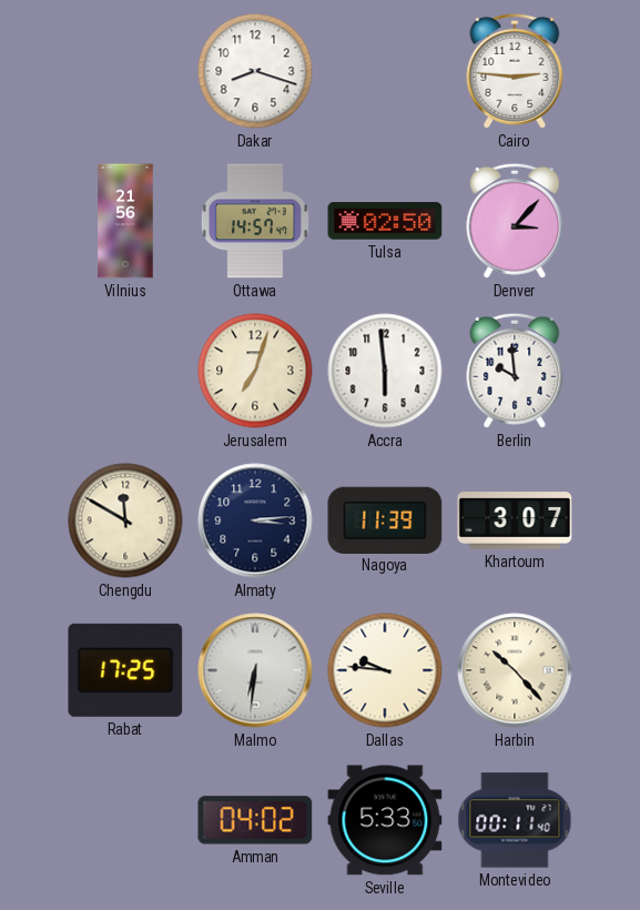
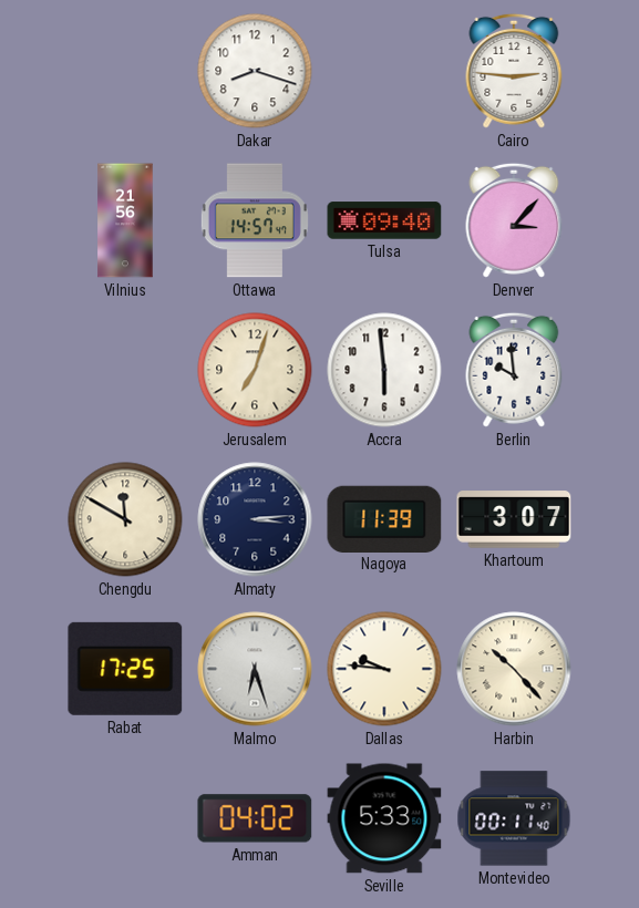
Tulsa: 02:50 -> 09:40 (384, 220)
Malmo: 6:31 -> 6:27 (255, 669)
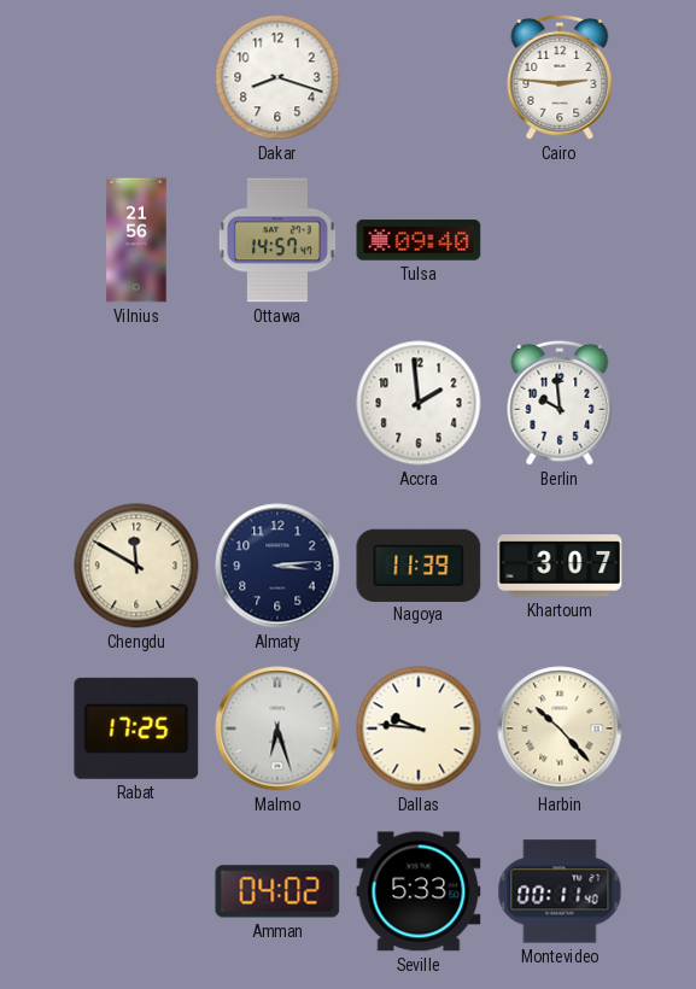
Denver: 3:07 -> none (514, 220)
Jerusalem: 7:03 -> none (255, 370)
Accra: 5:59 -> 1:59 (419, 403)
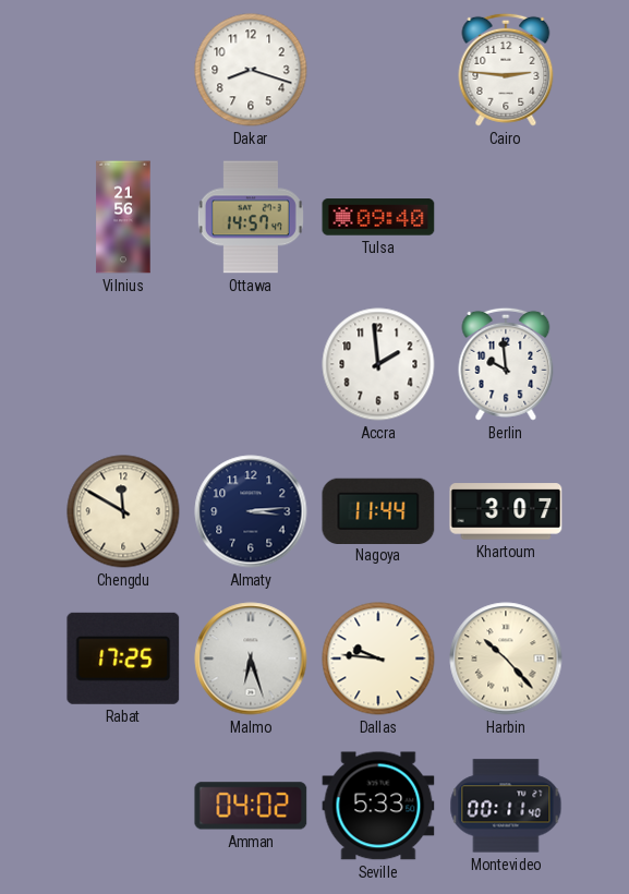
Nagoya: 11:39 -> 11:44 (378, 510)
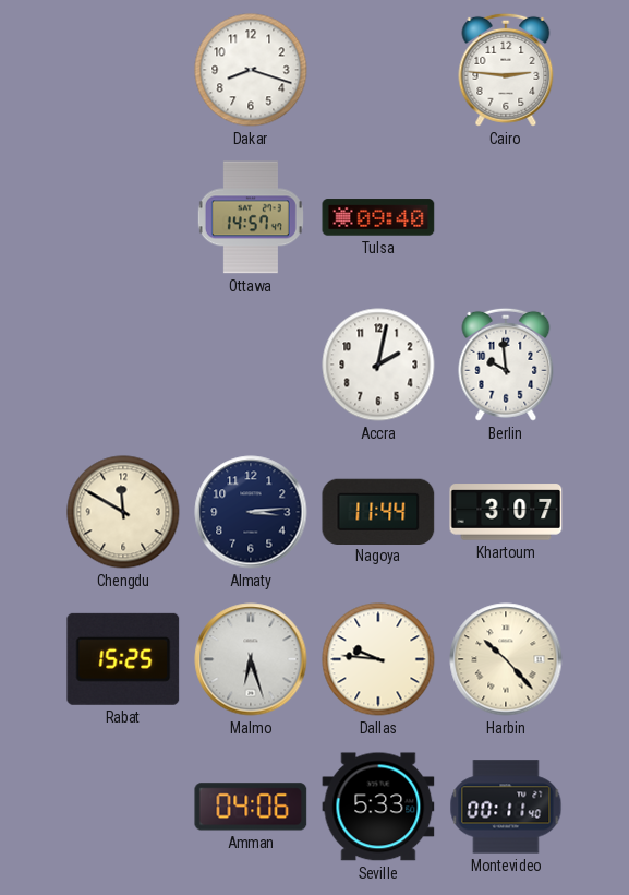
Vilnius: 21:56 -> none (123, 217)
Accra: 1:59 -> 2:02 (378, 365)
Rabat: 17:25 -> 15:25 (123, 659)
Amman: 04:02 -> 04:06 (251, 807)
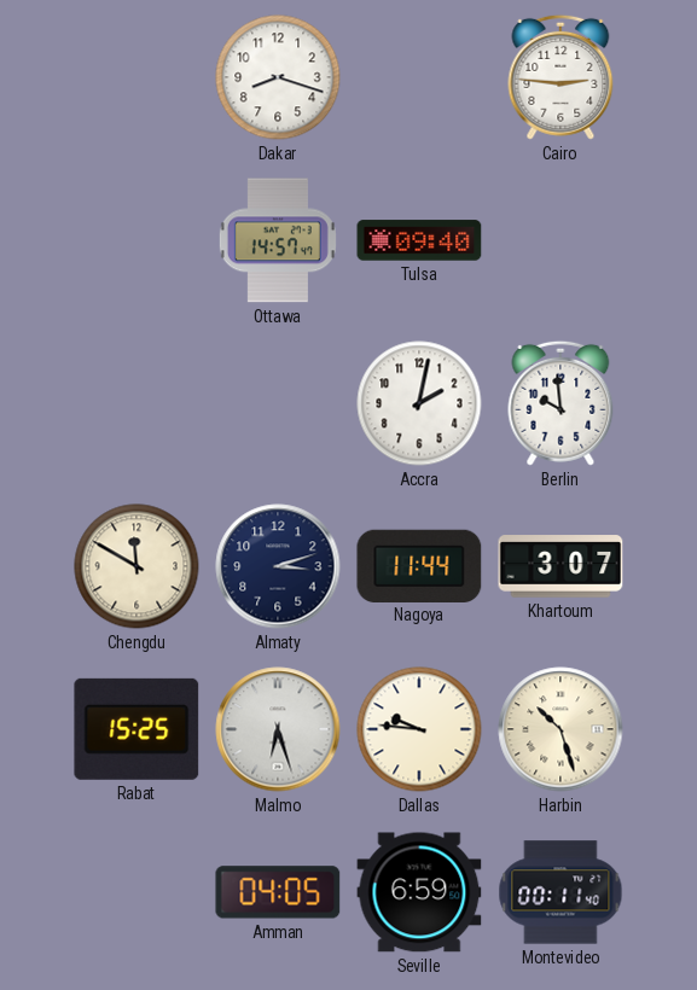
Almaty: 3:14 -> 3:12 (278, 566)
Harbin: 10:23 -> 10:27 (560, 729)
Amman: 04:06 -> 04:05 (278, 892)
Seville: 5:33 -> 6:59 (419, 892)
